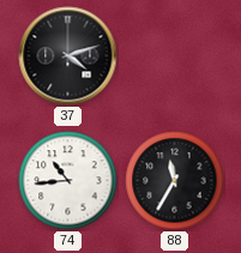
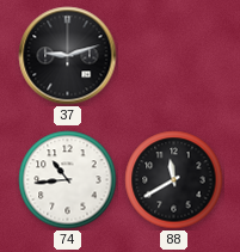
37: 4:12 -> 9:12 (68, 56)
88: 11:35 -> 11:40 (174, 180)
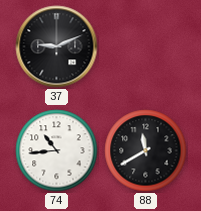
37: 9:12 -> 9:11 (57, 47)
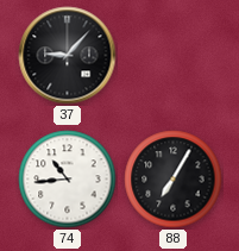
37: 9:11 -> 9:07 (68, 56)
88: 11:40 -> 7:05 (174, 180)
